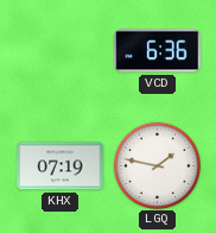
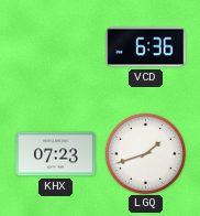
KHX: 07:19 -> 07:23 (56, 154)
LGQ: 1:47 -> 1:42 (145, 153)
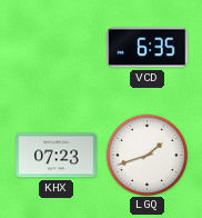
VCD: 6:36 -> 6:35 (148, 48)
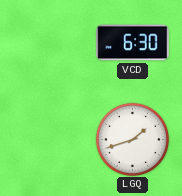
VCD: 6:35 -> 6:30 (133, 43)
KHX: 07:23 -> none (57, 156)
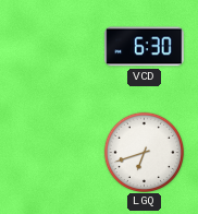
LGQ: 1:42 -> 6:42 (144, 152)
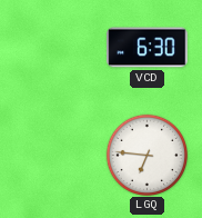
LGQ: 6:42 -> 6:46 (147, 155)
